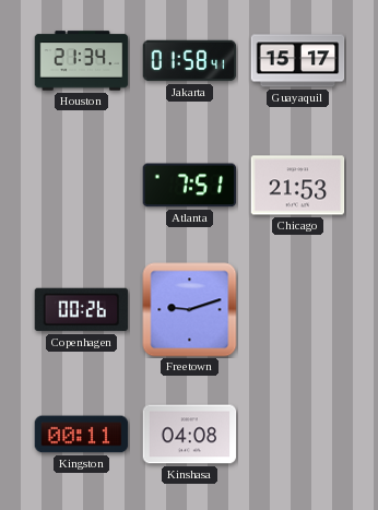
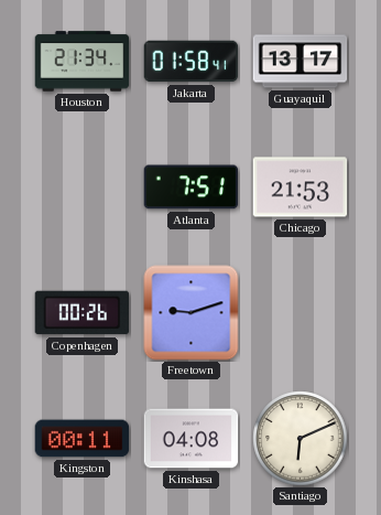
Guayaquil: 15:17 -> 13:17 (301, 62)
Santiago: none -> 6:11 (301, 439)
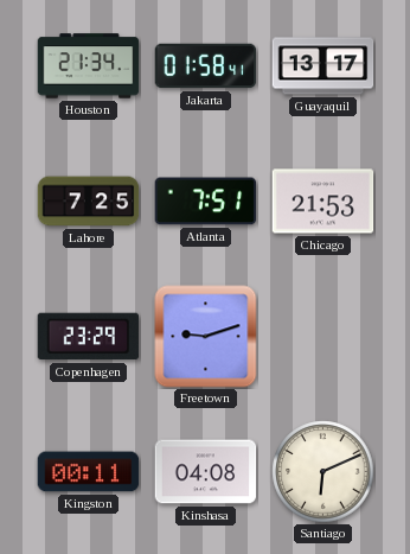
Lahore: none -> 7:25 (89, 202)
Copenhagen: 00:26 -> 23:29 (89, 337)
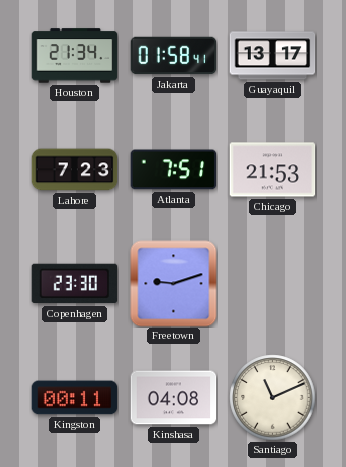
Lahore: 7:25 -> 7:23 (75, 170)
Copenhagen: 23:29 -> 23:30 (75, 284)
Santiago: 6:11 -> 11:11 (273, 398)
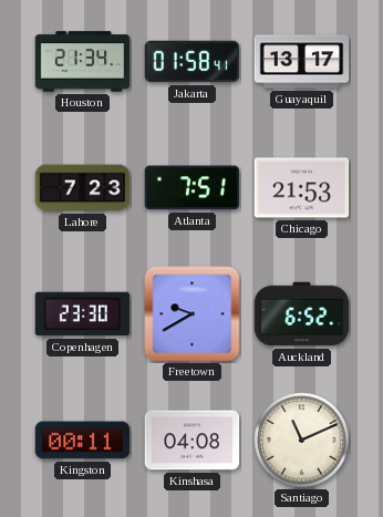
Freetown: 9:12 -> 9:40 (193, 314)
Auckland: none -> 6:52 (302, 314)
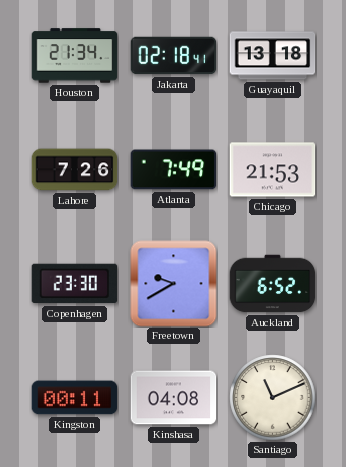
Jakarta: 01:58 -> 02:18 (174, 56)
Guayaquil: 13:17 -> 13:18 (273, 56)
Lahore: 7:23 -> 7:26 (75, 170)
Atlanta: 7:51 -> 7:49 (174, 170)
